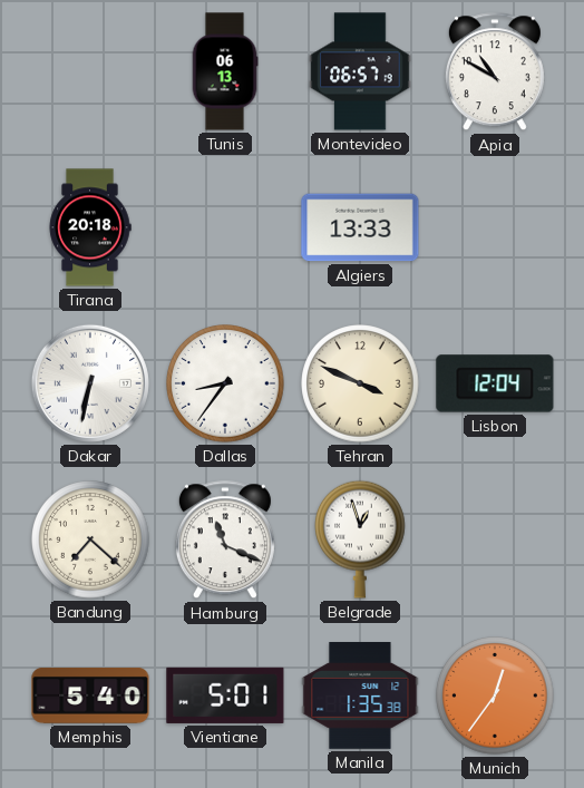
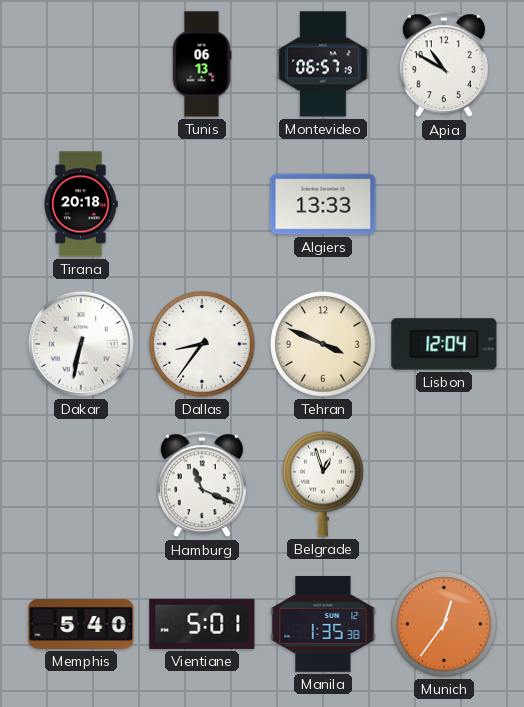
Bandung: 7:22 -> none (90, 539)
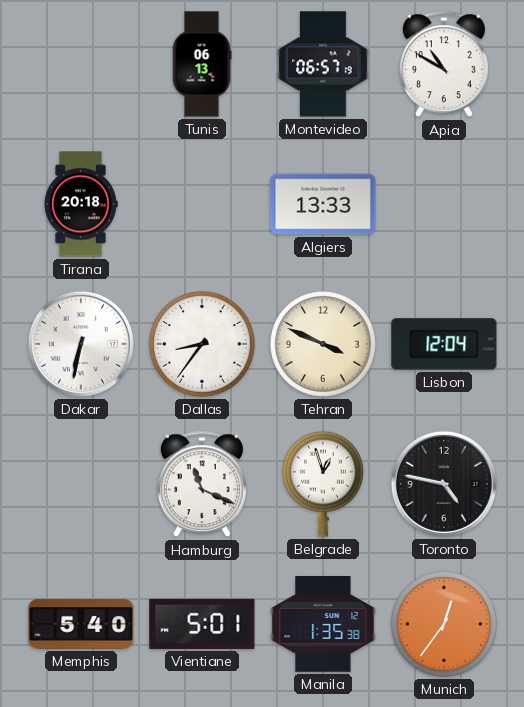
Toronto: none -> 4:47 (444, 484)
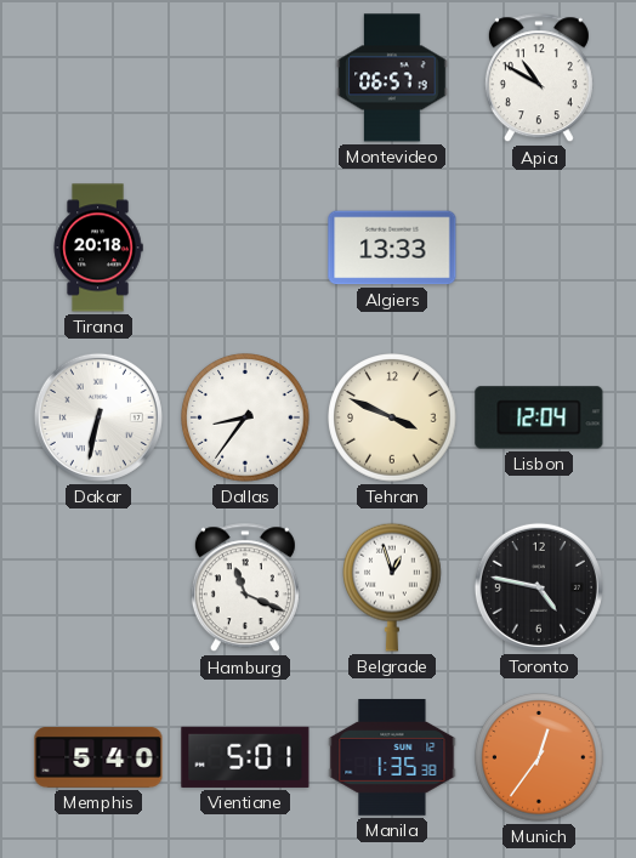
Tunis: 06:13 -> none (202, 64)
